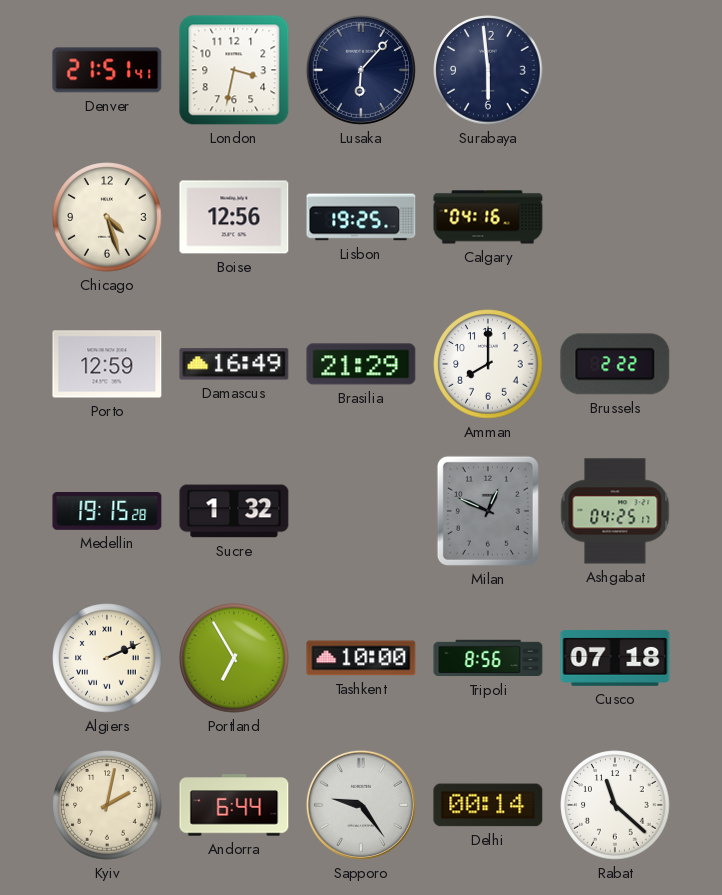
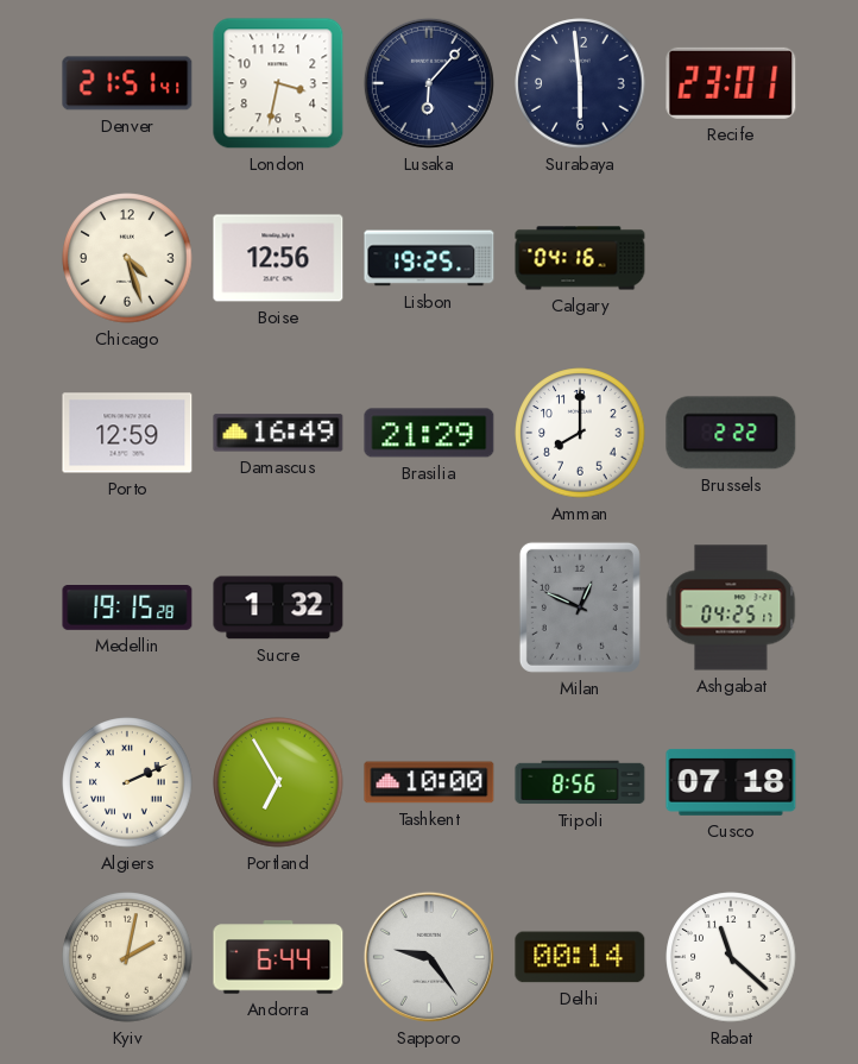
Recife: none -> 23:01 (731, 83)
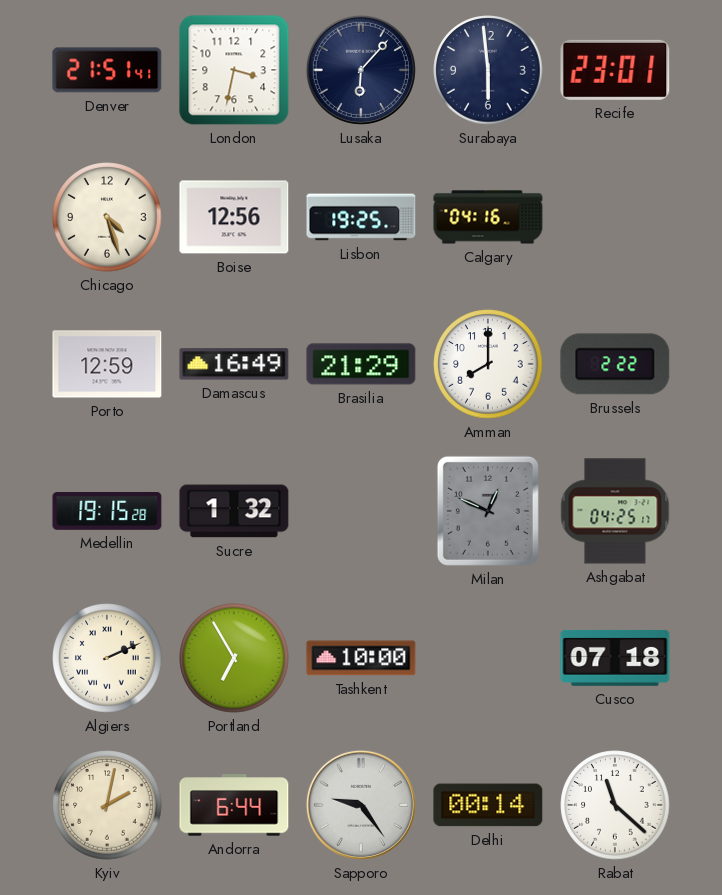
Tripoli: 8:56 -> none (580, 782)
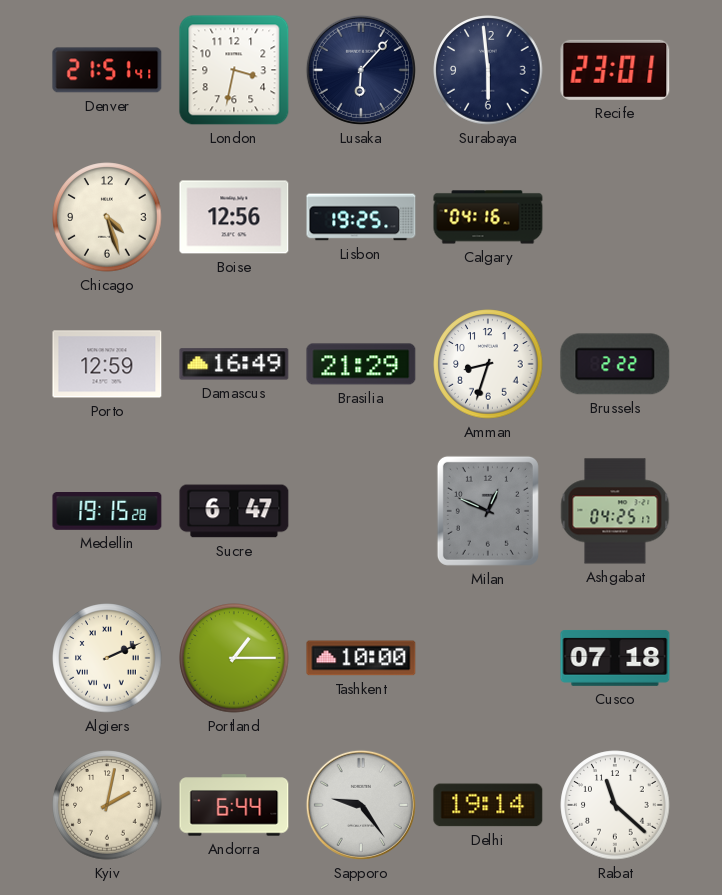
Amman: 8:00 -> 8:33 (488, 364)
Sucre: 1:32 -> 6:47 (234, 511)
Portland: 6:55 -> 1:15 (234, 658)
Delhi: 00:14 -> 19:14 (488, 805)
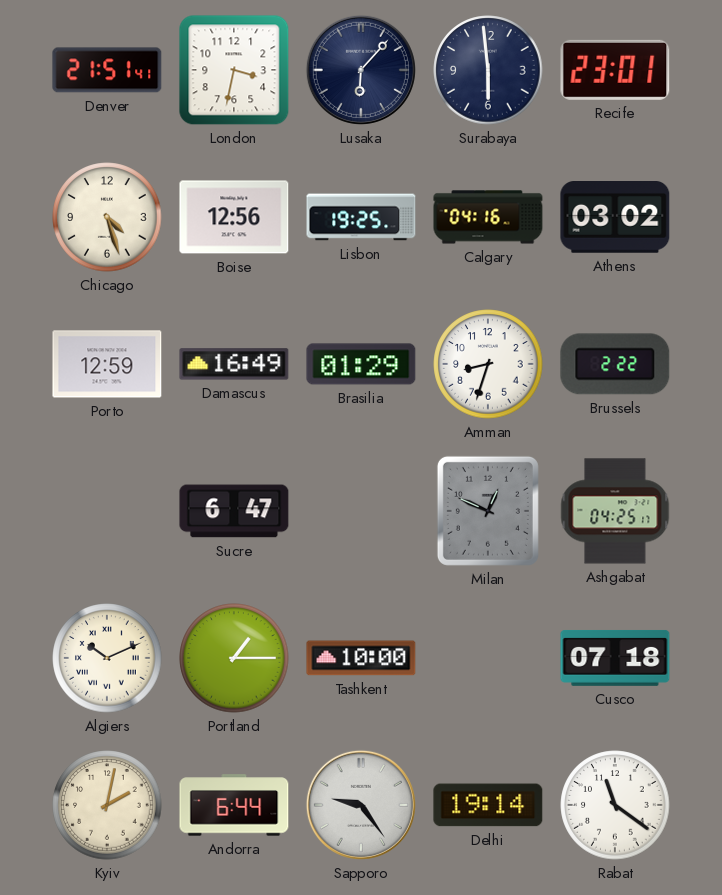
Athens: none -> 03:02 (615, 218)
Brasilia: 21:29 -> 01:29 (361, 364)
Medellin: 19:15 -> none (107, 512)
Algiers: 2:11 -> 10:11 (107, 658)
Rabat: 11:22 -> 11:21 (615, 805)
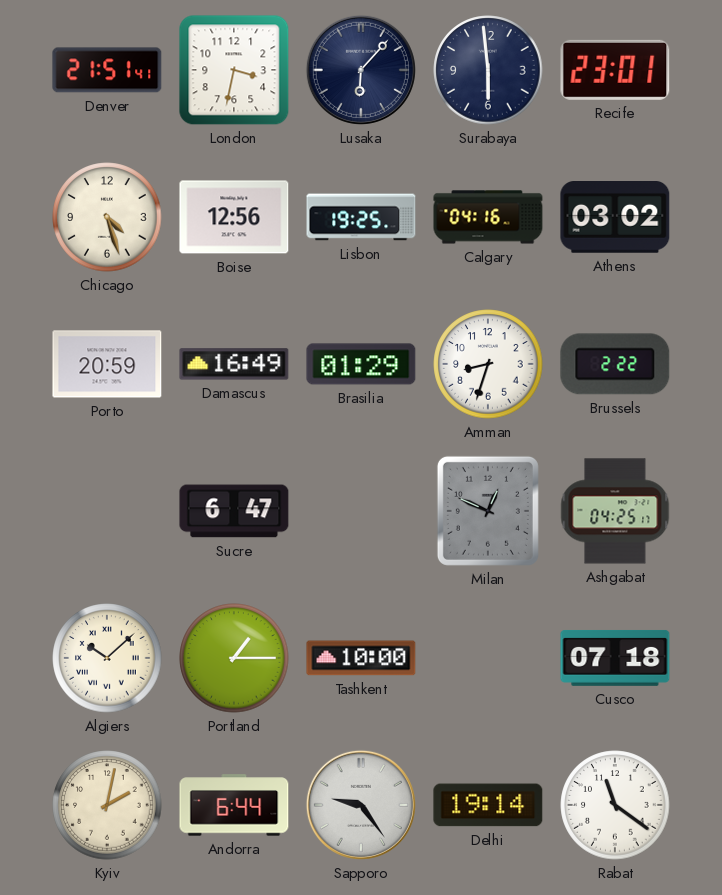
Porto: 12:59 -> 20:59 (107, 364)
Algiers: 10:11 -> 10:08 (107, 658)
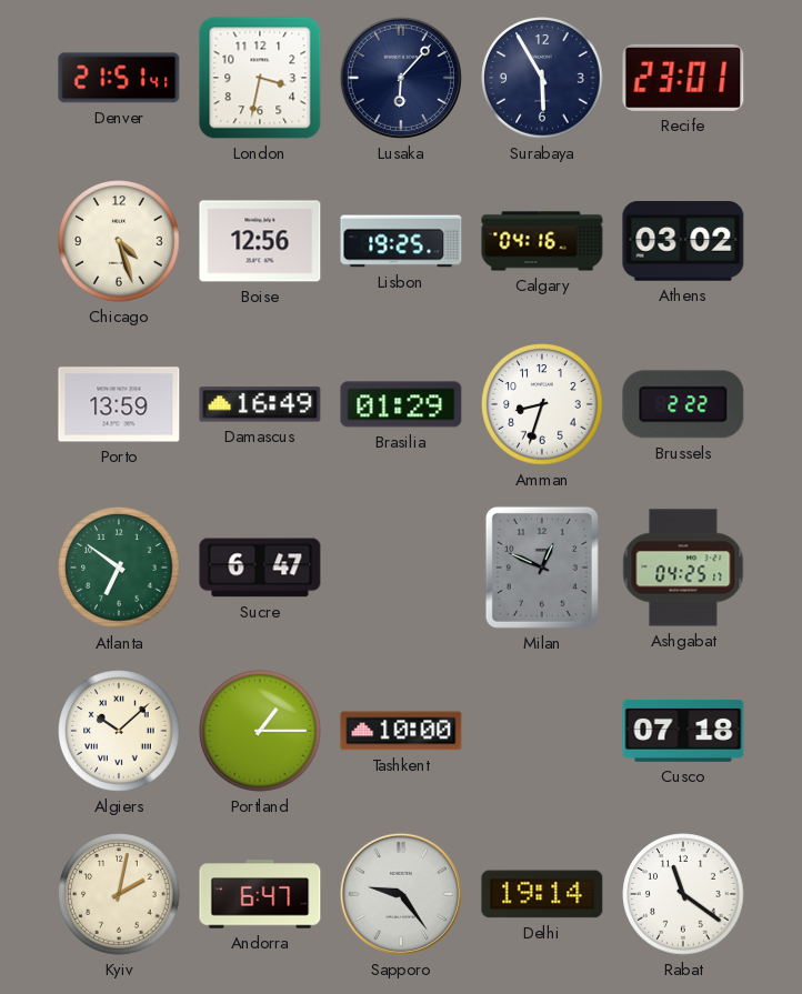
Surabaya: 5:59 -> 5:55 (542, 78)
Porto: 20:59 -> 13:59 (119, 404)
Atlanta: none -> 6:51 (119, 568)
Andorra: 6:44 -> 6:47 (260, 894)
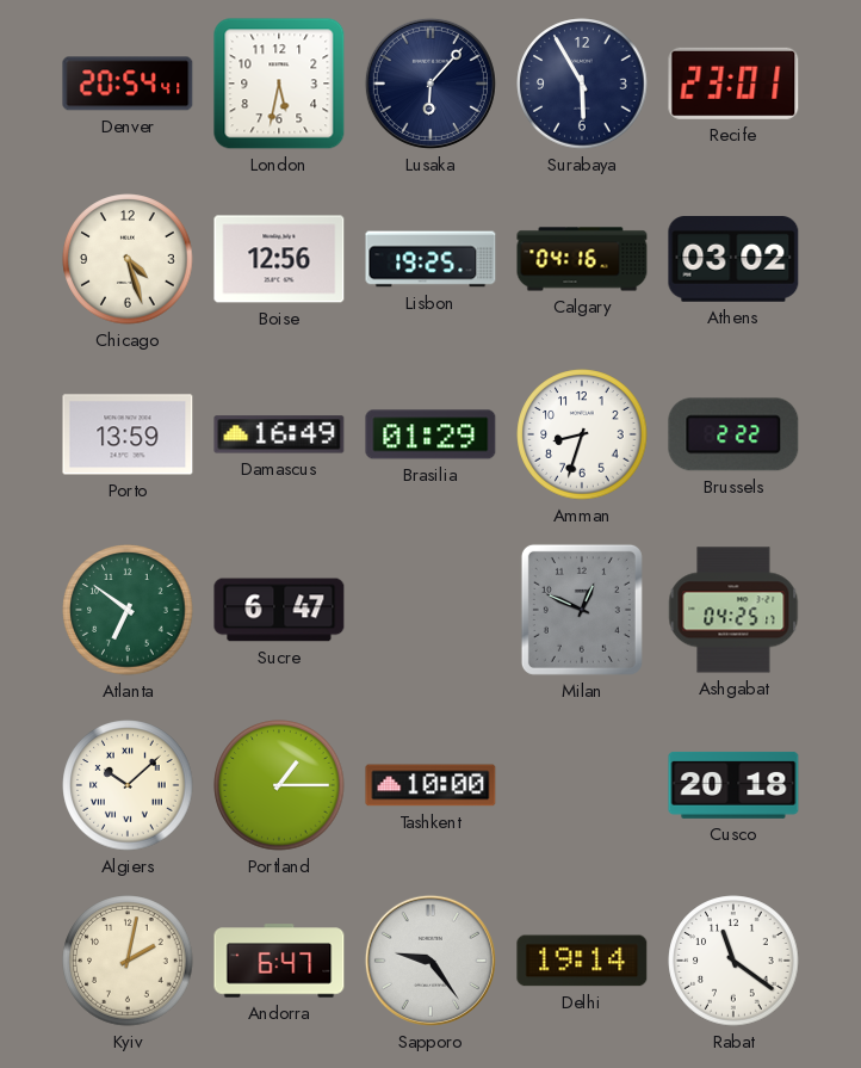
Denver: 21:51 -> 20:54 (128, 84)
London: 3:32 -> 5:32 (279, 84)
Cusco: 07:18 -> 20:18 (733, 785)
